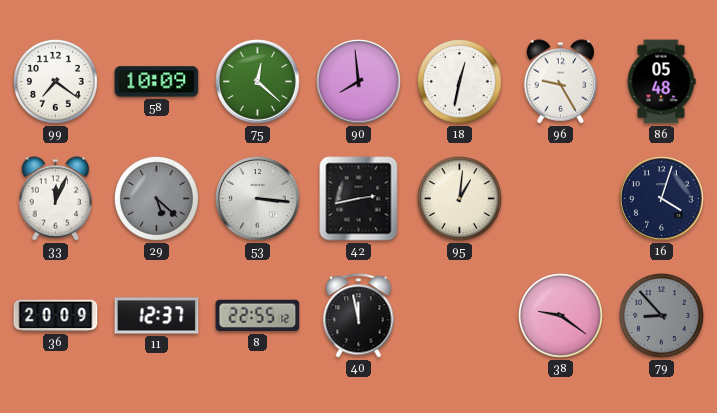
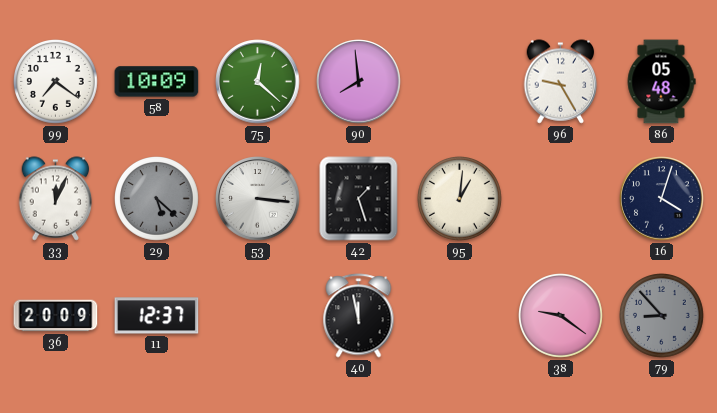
18: 12:32 -> none (460, 82)
42: 2:43 -> 1:27 (359, 199)
8: 22:55 -> none (258, 316)
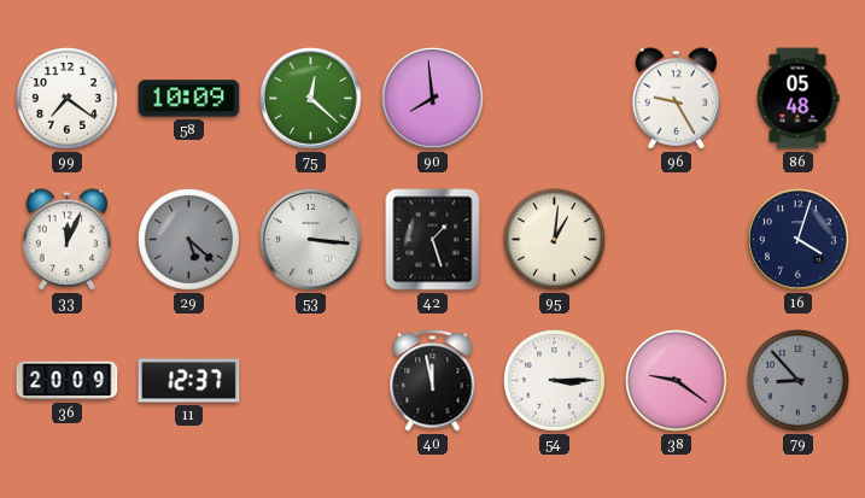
54: none -> 3:15 (555, 381)
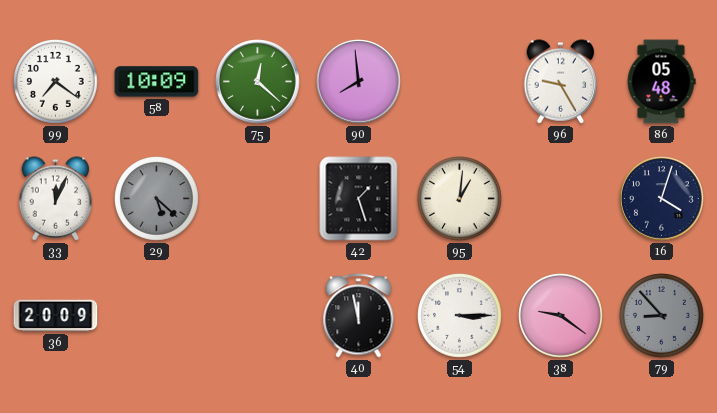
53: 3:16 -> none (311, 240)
11: 12:37 -> none (189, 381)
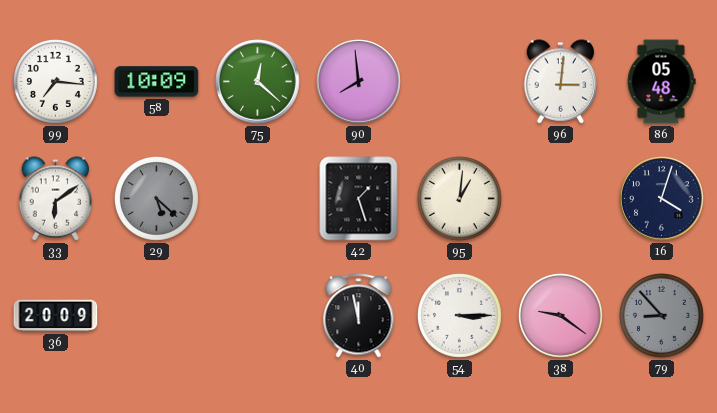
99: 7:21 -> 7:16 (56, 82)
96: 9:25 -> 3:01 (561, 82)
33: 12:04 -> 6:09 (56, 199)
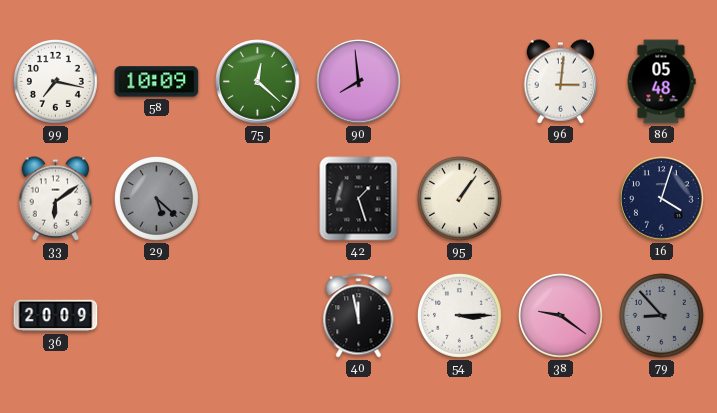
99: 7:16 -> 7:17 (56, 82)
95: 1:01 -> 1:06 (460, 199)
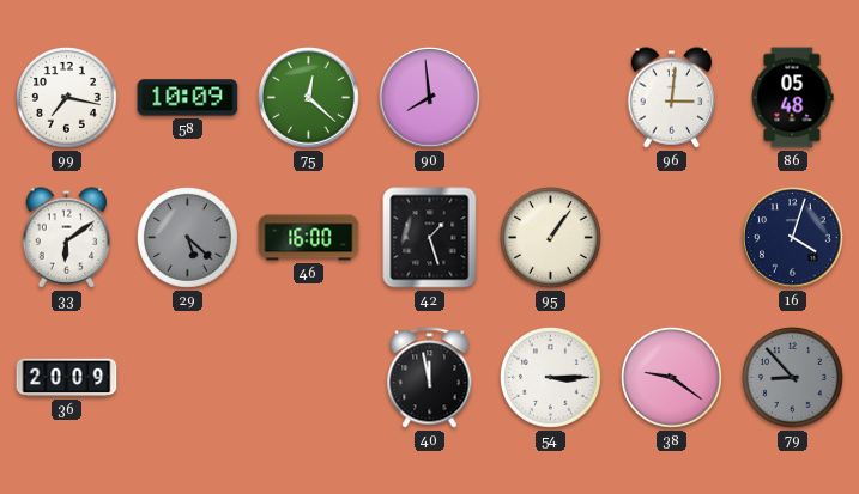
46: none -> 16:00 (309, 238)
